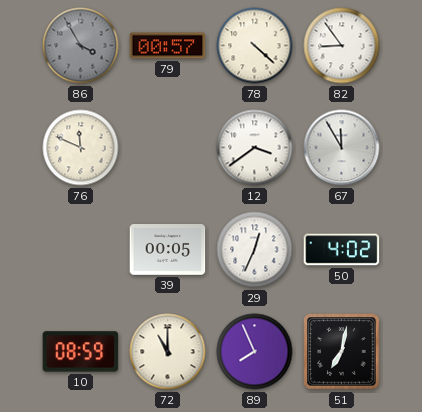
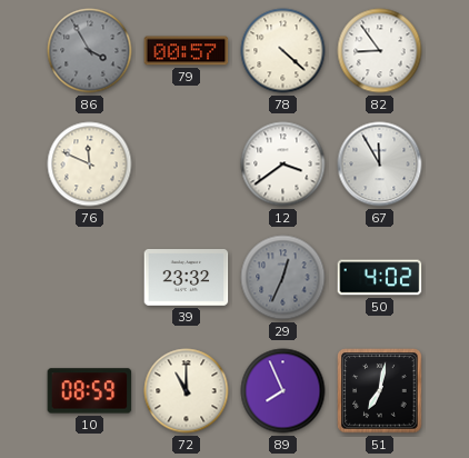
39: 00:05 -> 23:32 (187, 278)
29 dial: white -> grey (283, 278)
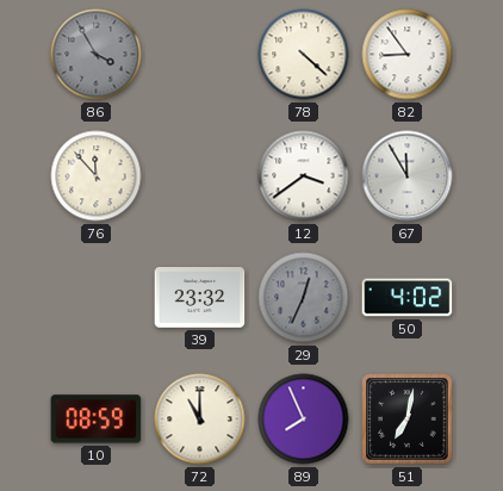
79: 00:57 -> none (187, 51)
76: 11:49 -> 11:53 (97, 176)
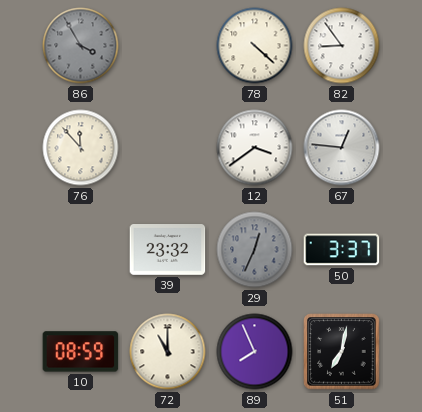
67: 11:55 -> 12:46 (342, 148)
50: 4:02 -> 3:37 (342, 250)
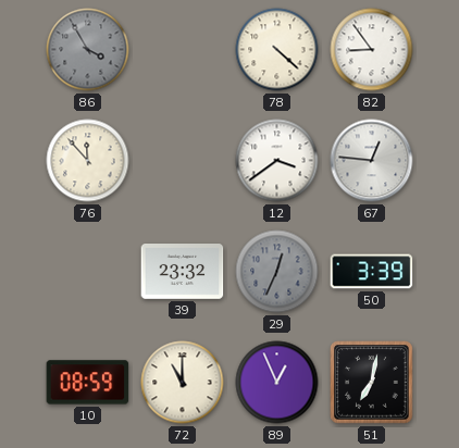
50: 3:37 -> 3:39 (372, 272)
89: 7:56 -> 12:56 (277, 383)
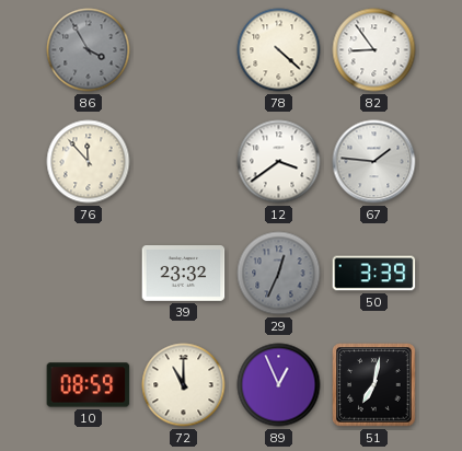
67: 12:46 -> 1:46 (374, 162)
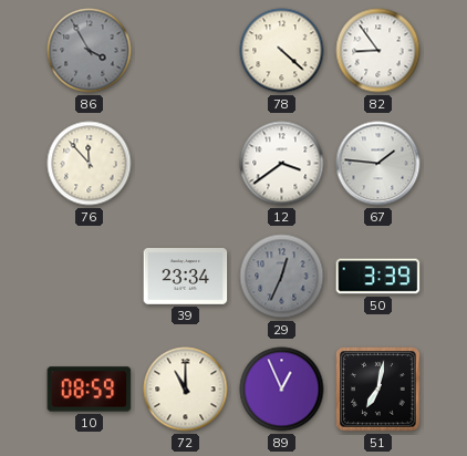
39: 23:32 -> 23:34 (186, 277)
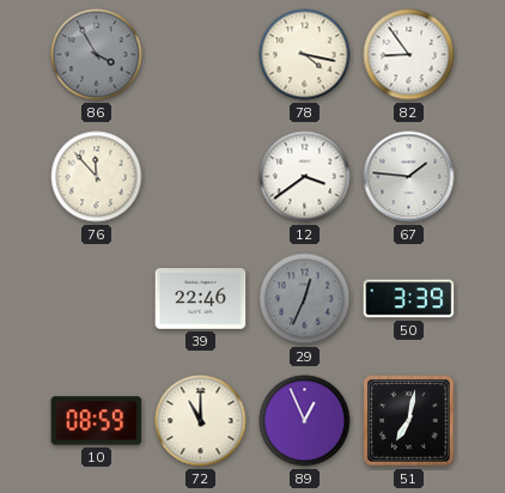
78: 4:22 -> 4:17 (305, 55)
39: 23:34 -> 22:46 (201, 299)
